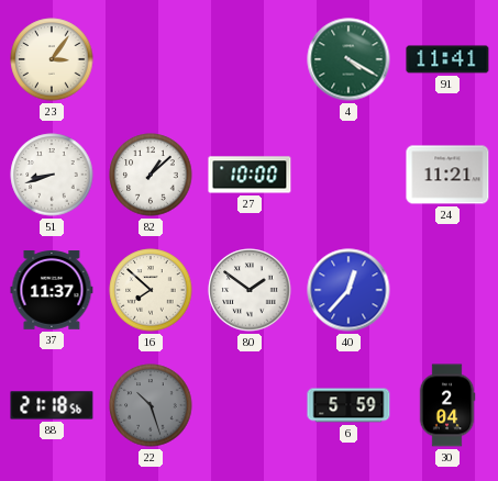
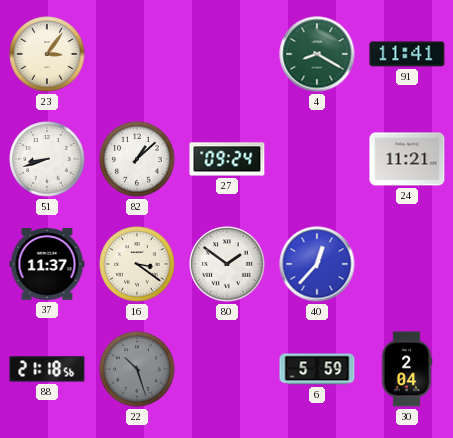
4: 4:20 -> 8:20 (317, 54)
27: 10:00 -> 09:24 (227, 159)
16: 7:52 -> 3:21 (137, 264)
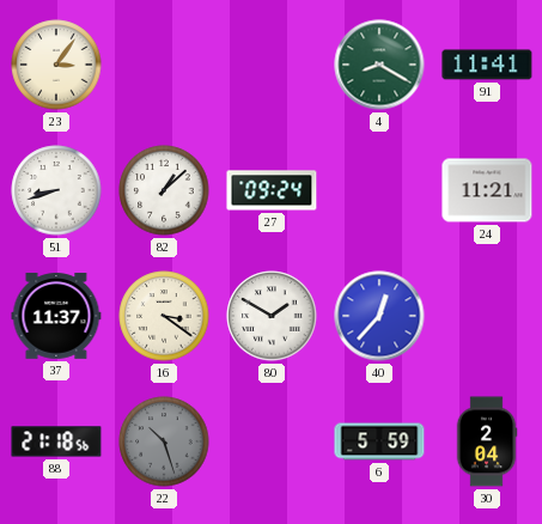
80: 1:51 -> 1:50 (272, 316)
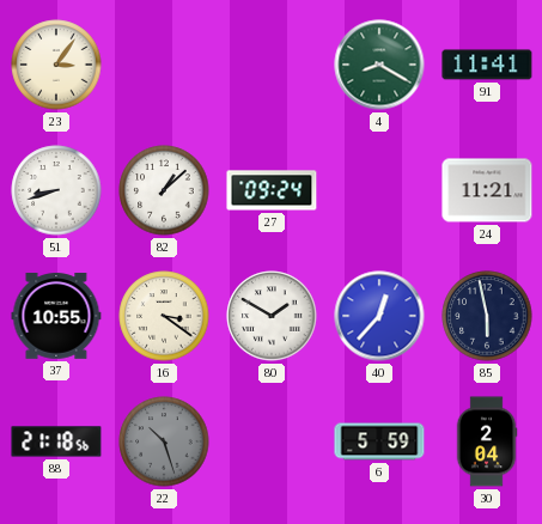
37: 11:37 -> 10:55 (56, 317)
85: none -> 5:58 (487, 316)
